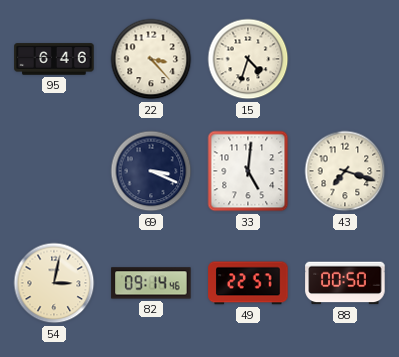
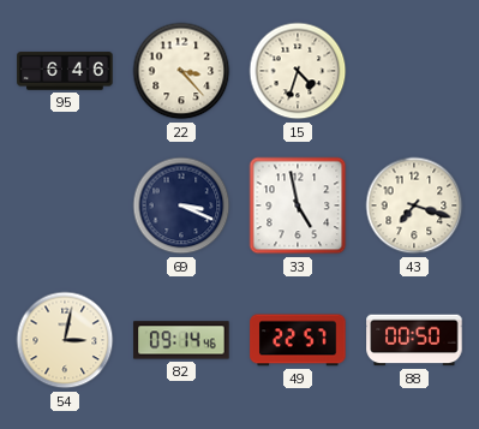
33: 5:01 -> 4:58 (298, 205)
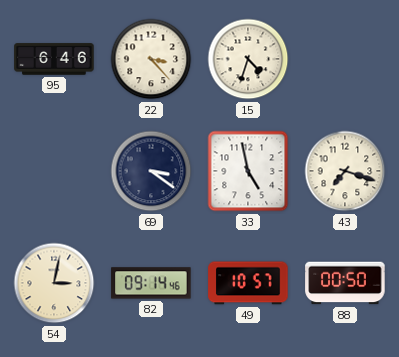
69: 3:19 -> 3:21 (151, 171)
49: 22:57 -> 10:57 (248, 283)
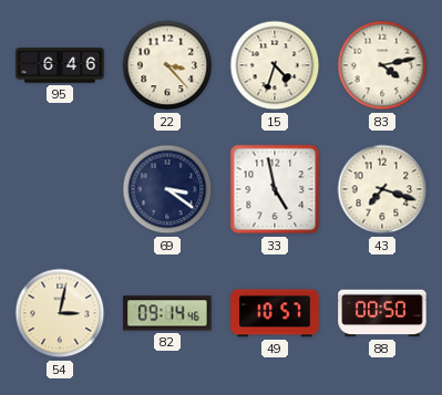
83: none -> 4:13 (382, 65)
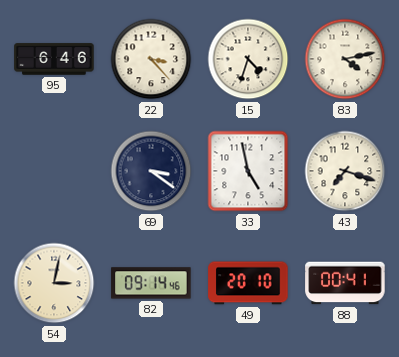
49: 10:57 -> 20:10 (248, 283)
88: 00:50 -> 00:41 (345, 283)
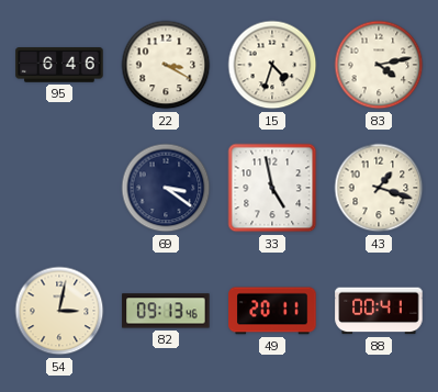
22: 3:23 -> 3:20 (166, 65)
43: 7:18 -> 1:18 (379, 188)
82: 09:14 -> 09:13 (166, 311)
49: 20:10 -> 20:11 (272, 311)
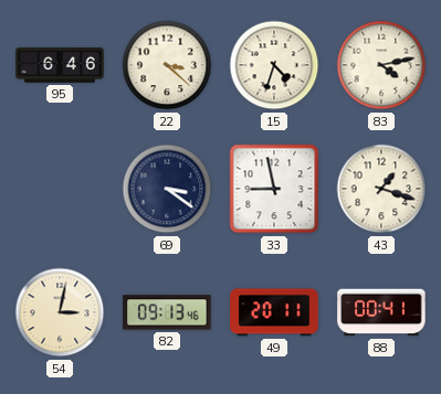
22: 3:20 -> 3:22 (167, 65)
33: 4:58 -> 8:58 (274, 189)
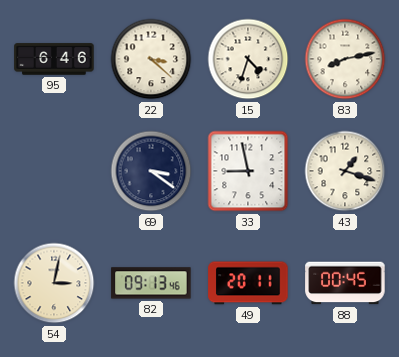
83: 4:13 -> 8:13 (345, 59)
88: 00:41 -> 00:45 (345, 283)
